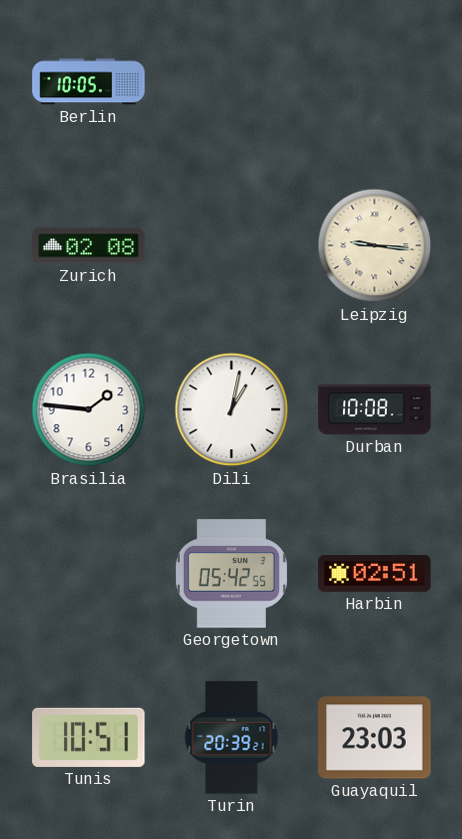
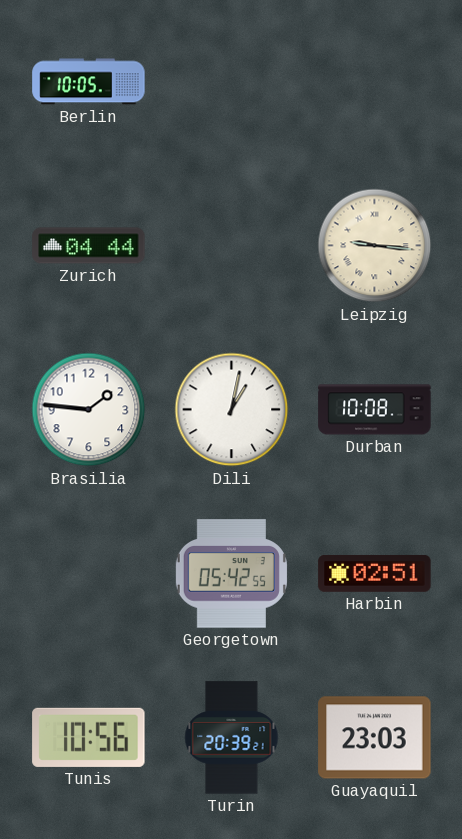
Zurich: 02:08 -> 04:44 (89, 246)
Tunis: 10:51 -> 10:56 (89, 737)
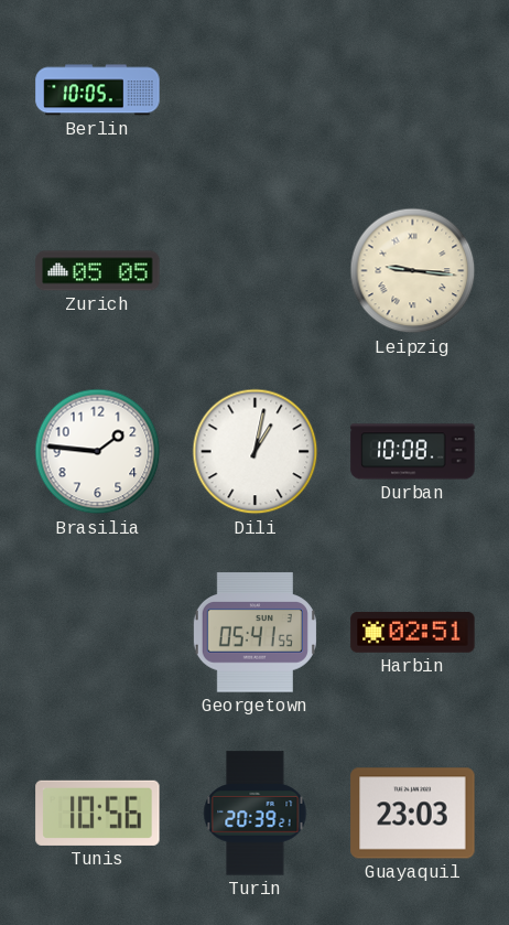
Zurich: 04:44 -> 05:05 (98, 271)
Georgetown: 05:42 -> 05:41 (254, 633)
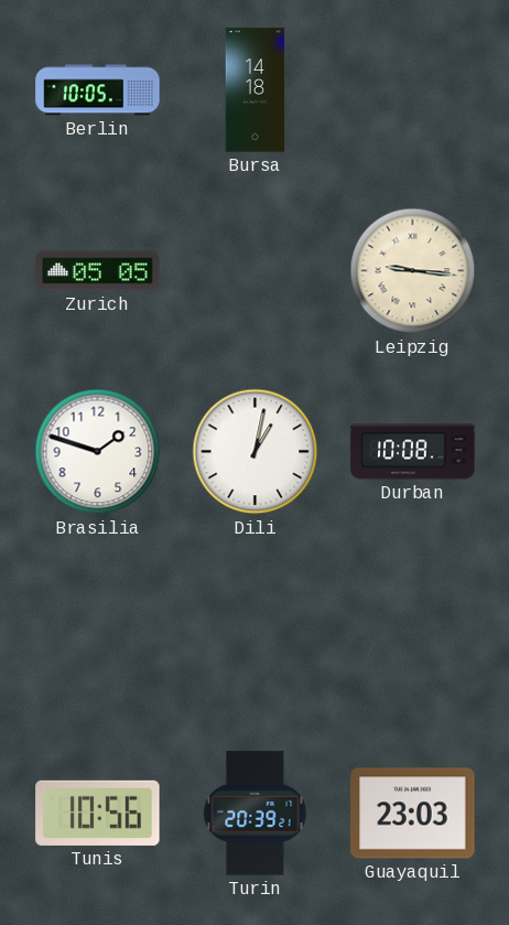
Bursa: none -> 14:18 (256, 90)
Brasilia: 1:46 -> 1:48 (98, 452)
Georgetown: 05:41 -> none (254, 633)
Harbin: 02:51 -> none (413, 633)
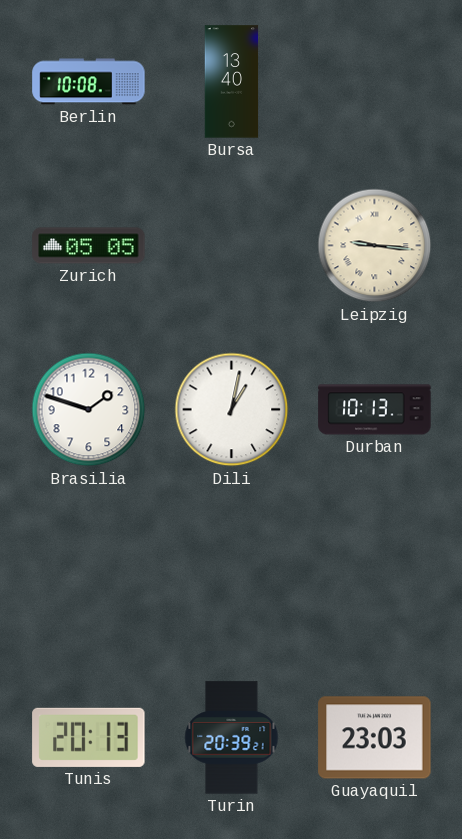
Berlin: 10:05 -> 10:08 (89, 82)
Bursa: 14:18 -> 13:40 (232, 82)
Durban: 10:08 -> 10:13 (375, 410)
Tunis: 10:56 -> 20:13 (89, 737)
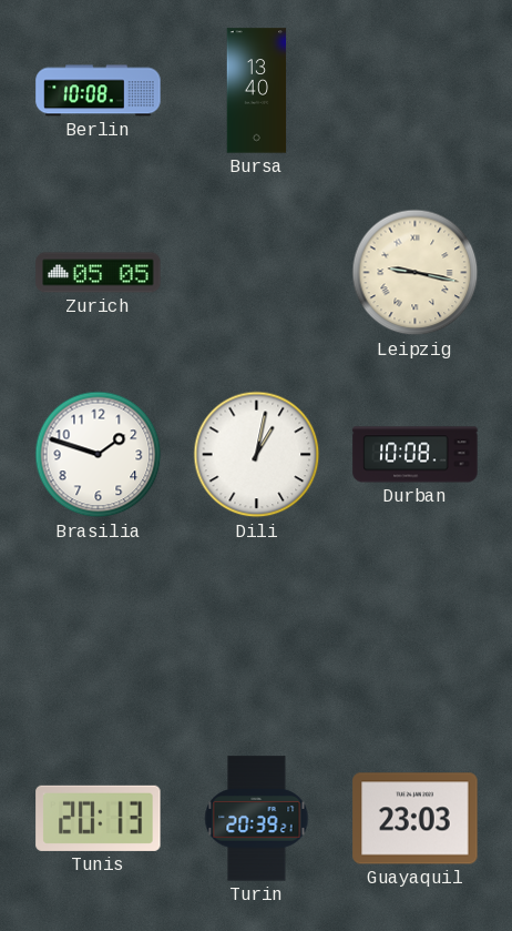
Leipzig: 9:16 -> 9:17 (416, 273)
Durban: 10:13 -> 10:08 (416, 455)
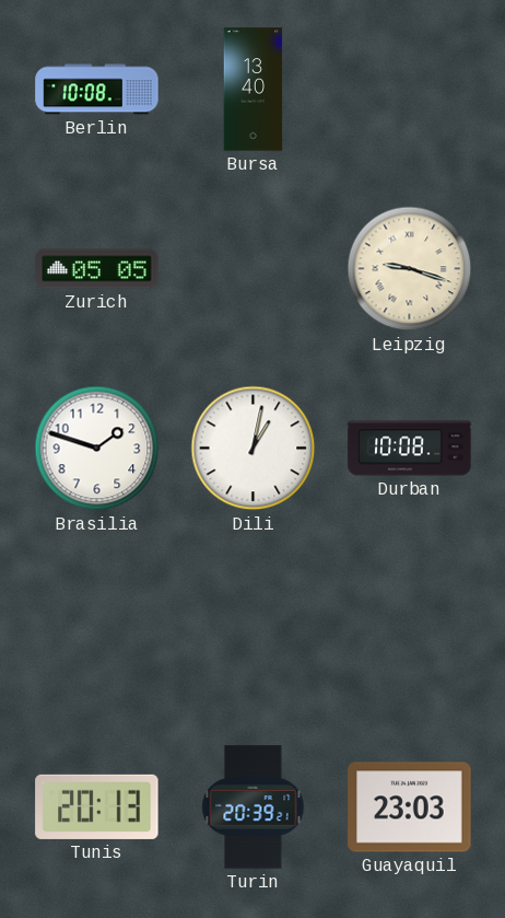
Leipzig: 9:17 -> 9:18 (410, 269)
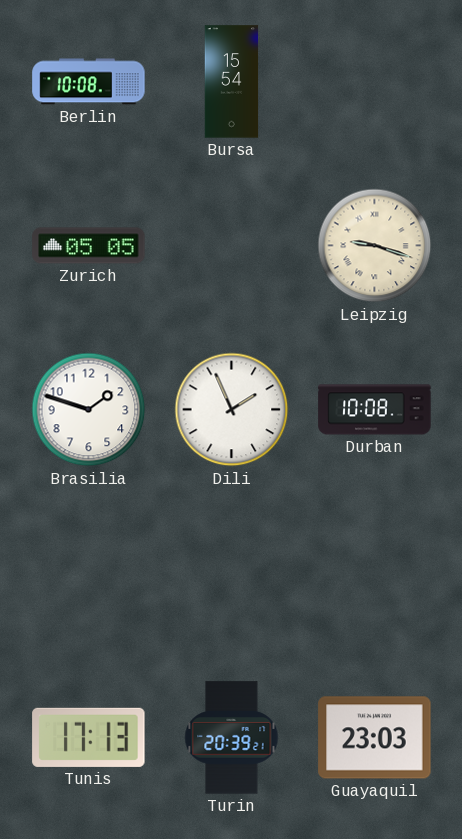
Bursa: 13:40 -> 15:54 (232, 82)
Dili: 1:02 -> 1:56 (232, 410)
Tunis: 20:13 -> 17:13 (89, 737)
